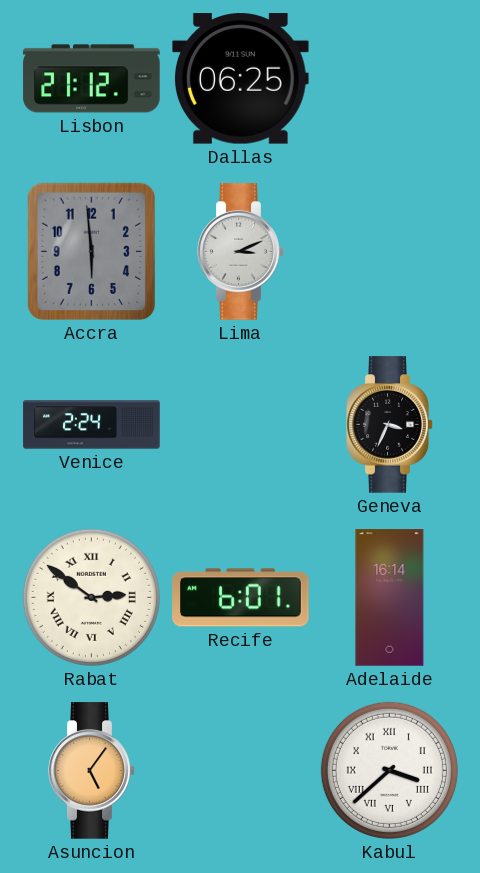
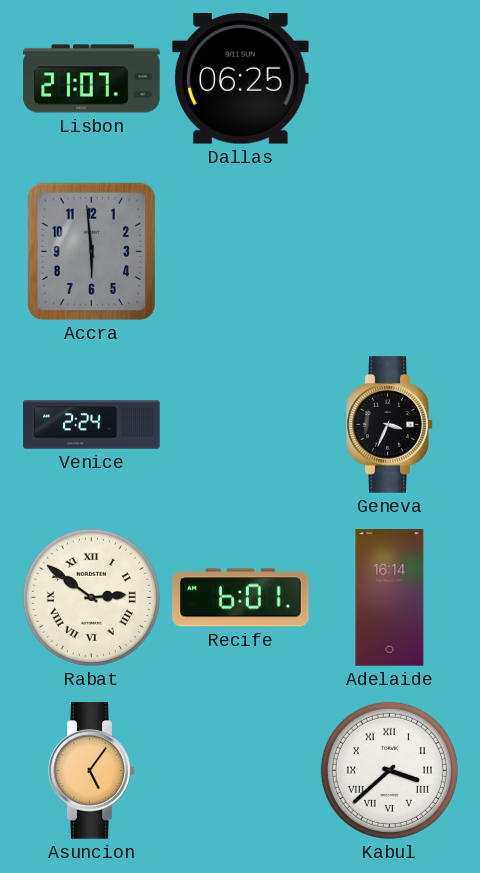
Lisbon: 21:12 -> 21:07 (92, 79)
Lima: 3:11 -> none (241, 252)
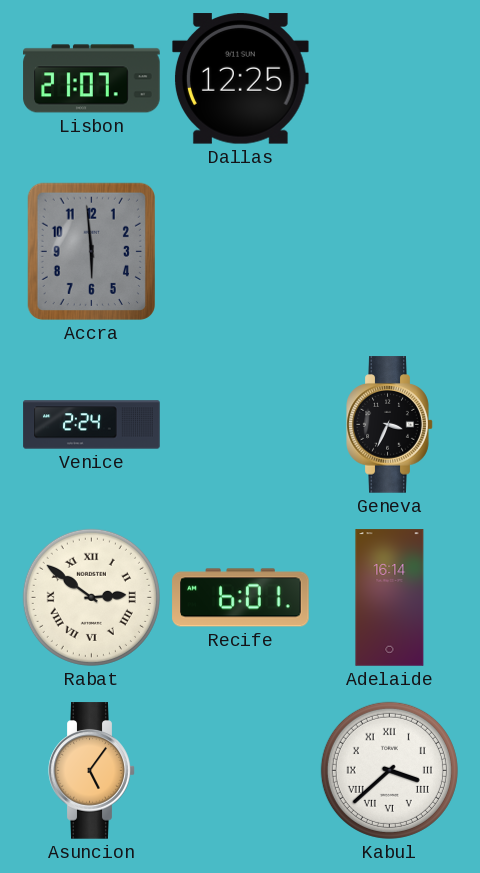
Dallas: 06:25 -> 12:25 (241, 79)
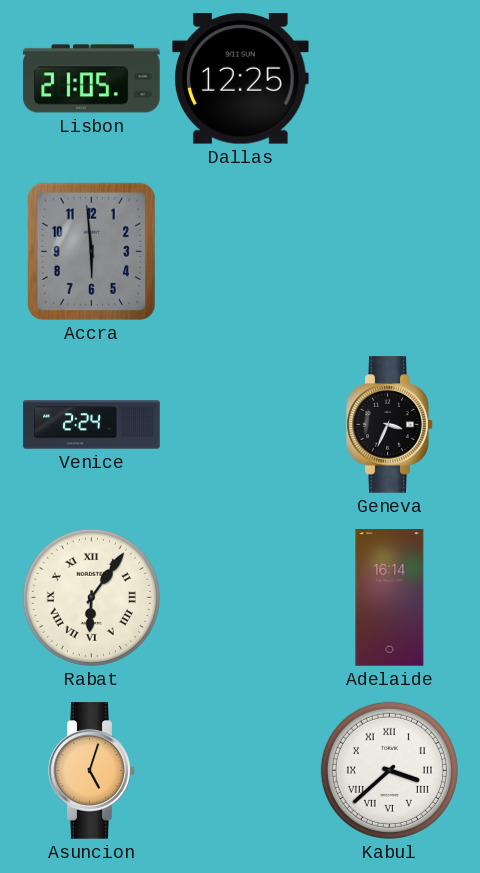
Lisbon: 21:07 -> 21:05 (92, 79)
Rabat: 2:51 -> 6:06 (91, 597)
Recife: 6:01 -> none (241, 598)
Asuncion: 5:06 -> 5:03 (92, 771)
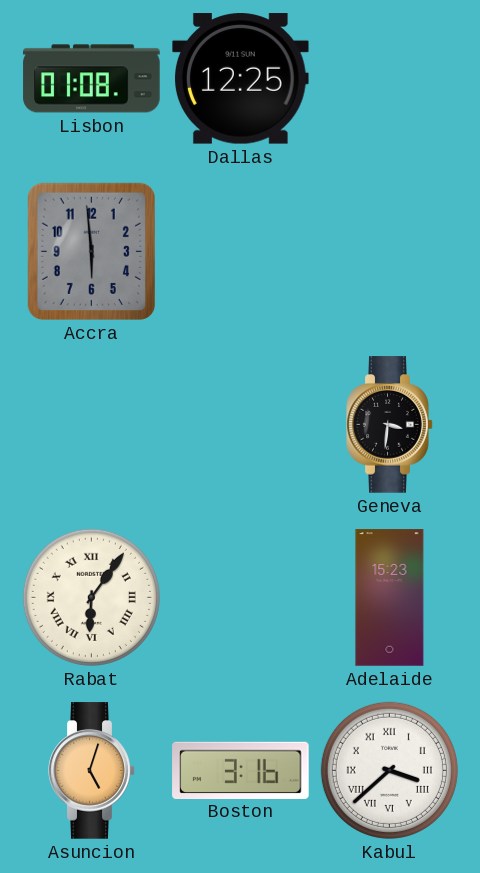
Lisbon: 21:05 -> 01:08 (92, 79)
Venice: 2:24 -> none (92, 425)
Geneva: 3:34 -> 3:31 (390, 425)
Adelaide: 16:14 -> 15:23 (390, 598)
Boston: none -> 3:16 (241, 770)
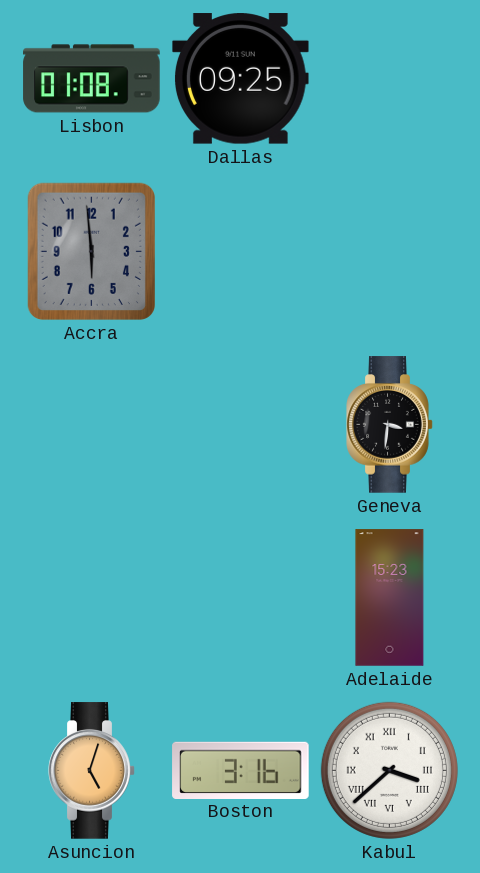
Dallas: 12:25 -> 09:25 (241, 79)
Rabat: 6:06 -> none (91, 597)
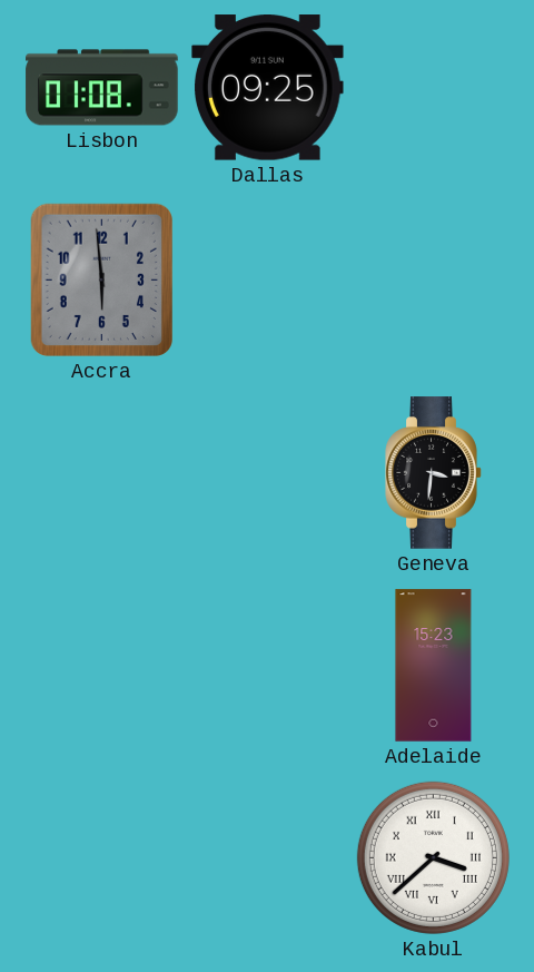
Asuncion: 5:03 -> none (92, 771)
Boston: 3:16 -> none (241, 770)
